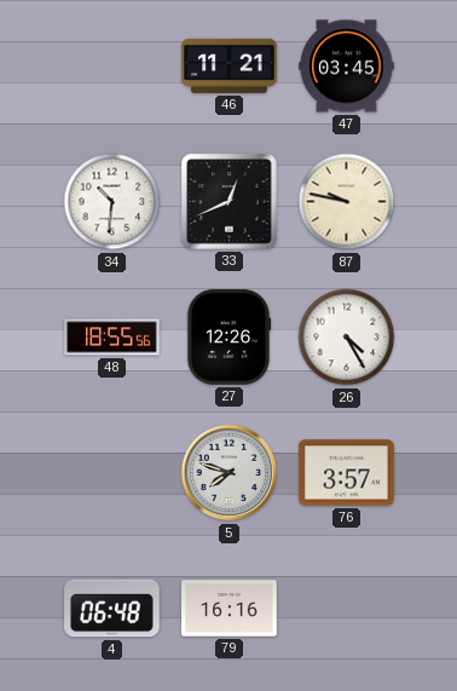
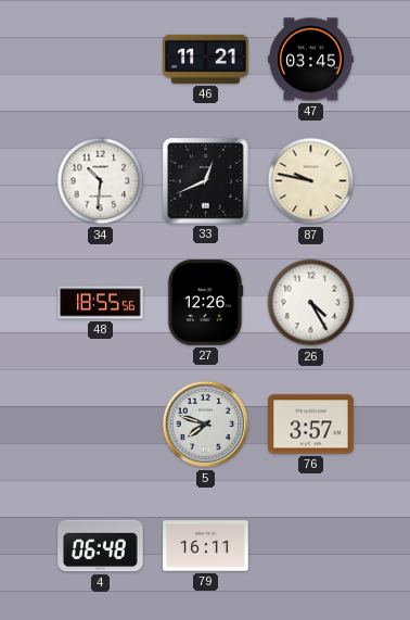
79: 16:16 -> 16:11 (206, 546)
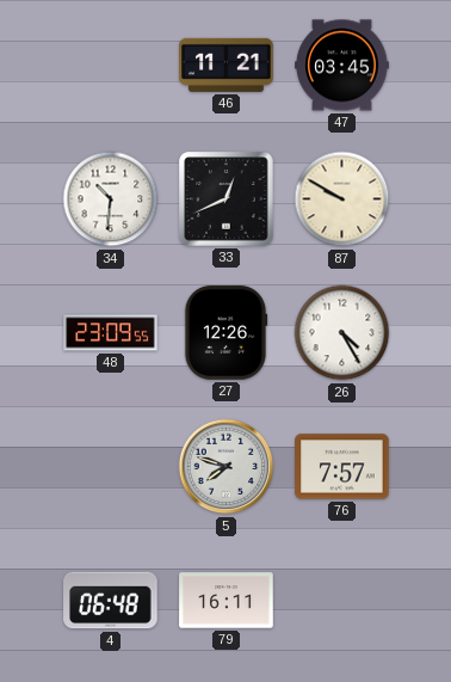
87: 9:47 -> 9:50 (342, 199)
48: 18:55 -> 23:09 (111, 333)
76: 3:57 -> 7:57 (342, 467)
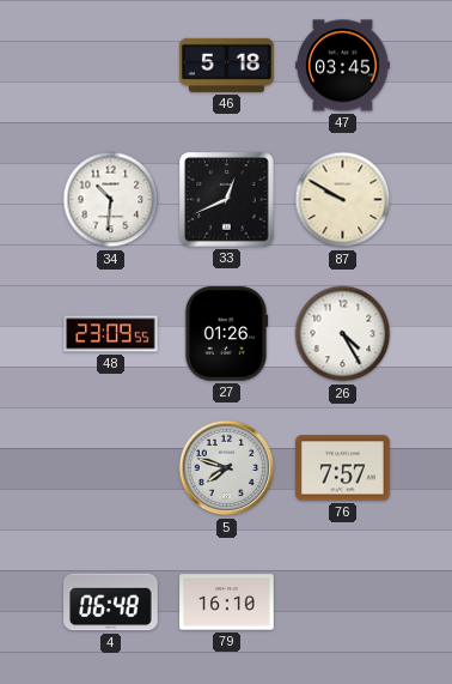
46: 11:21 -> 5:18 (227, 65)
27: 12:26 -> 01:26 (226, 334)
79: 16:11 -> 16:10 (227, 603)
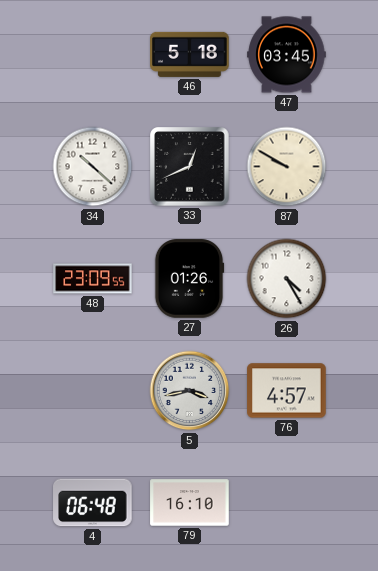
34: 10:31 -> 10:22 (93, 167)
5: 7:48 -> 3:43 (190, 391)
76: 7:57 -> 4:57 (287, 391)
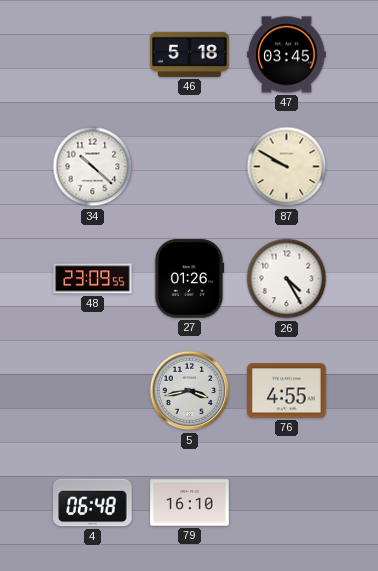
33: 12:41 -> none (190, 167)
76: 4:57 -> 4:55 (287, 391)
